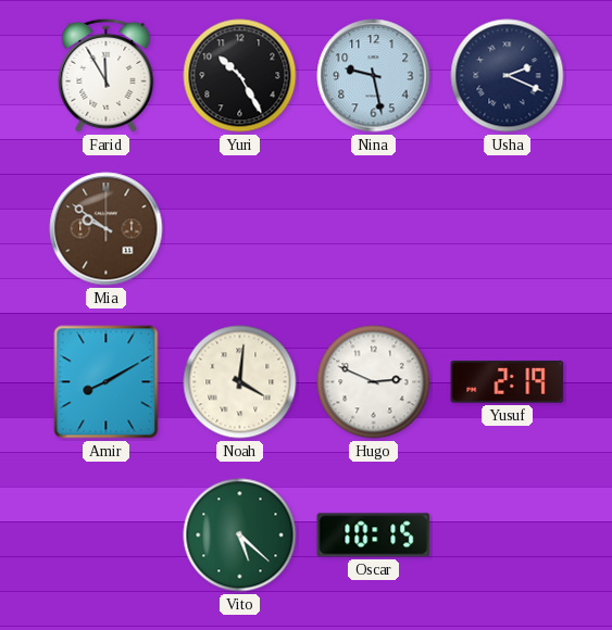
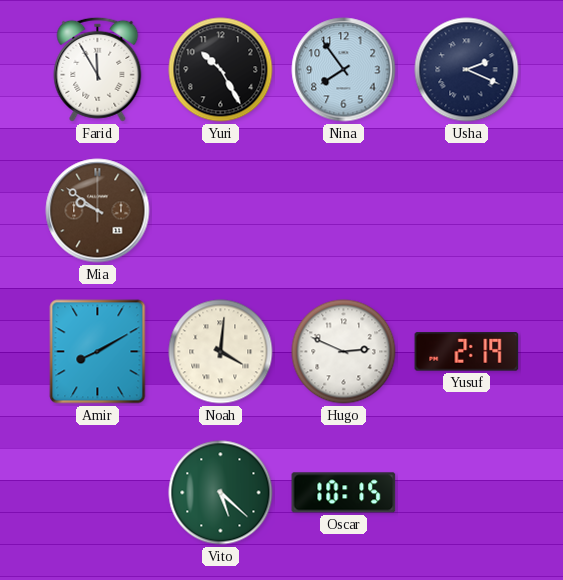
Nina: 9:28 -> 7:54 (344, 70)
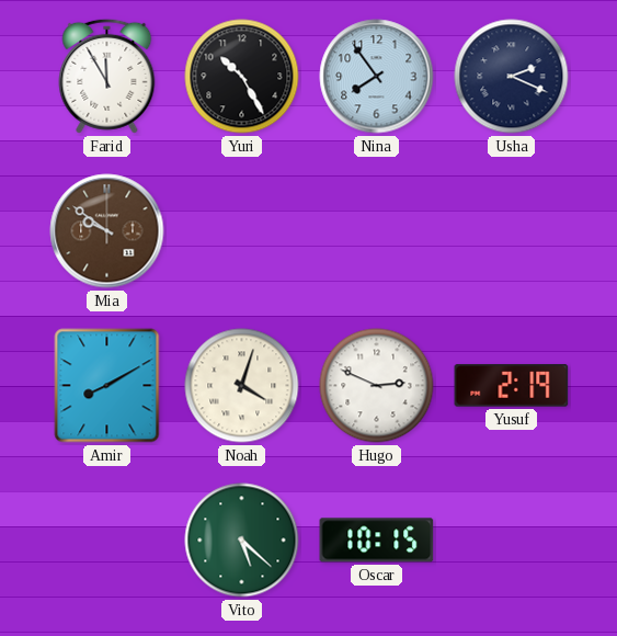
Noah: 4:01 -> 4:03 (242, 386)
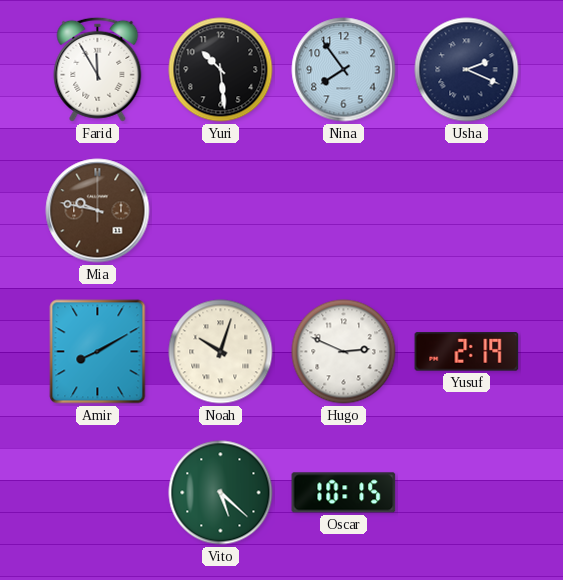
Yuri: 10:25 -> 10:29 (221, 70)
Mia: 9:51 -> 9:47 (98, 211)
Noah: 4:03 -> 10:03 (221, 352)
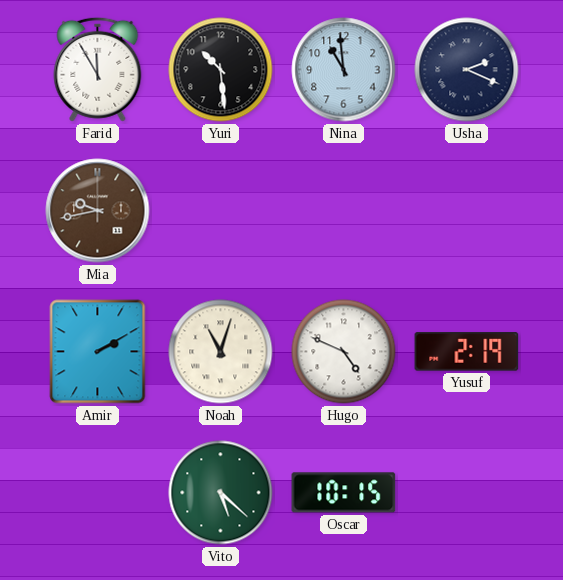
Nina: 7:54 -> 10:59 (344, 70)
Mia: 9:47 -> 9:43 (98, 211)
Amir: 8:10 -> 2:10 (98, 352)
Noah: 10:03 -> 11:03 (221, 352)
Hugo: 2:49 -> 4:49 (344, 352)
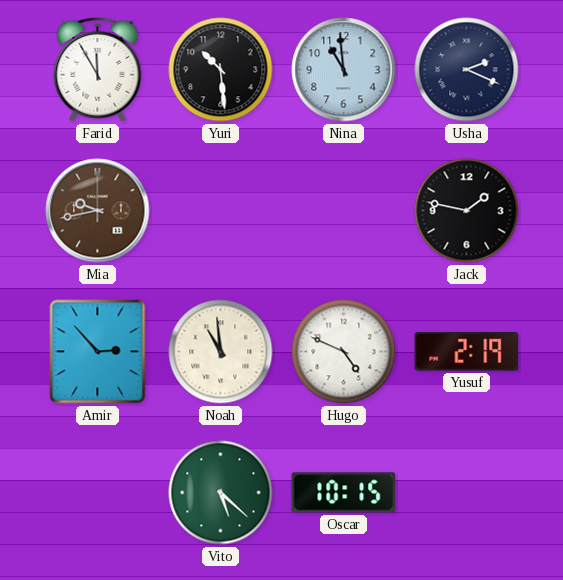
Jack: none -> 1:47 (467, 211)
Amir: 2:10 -> 2:53 (98, 352)
Noah: 11:03 -> 10:59 (221, 352)
